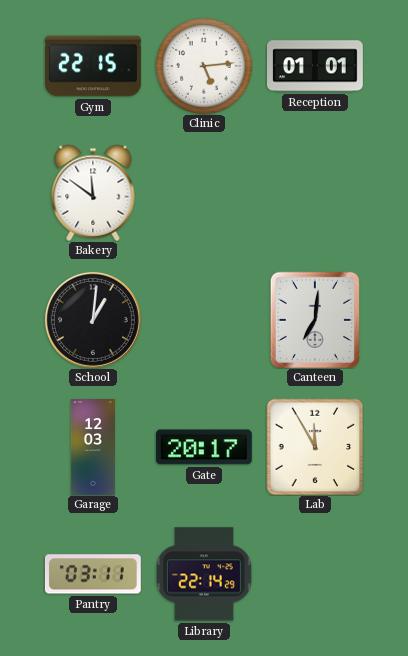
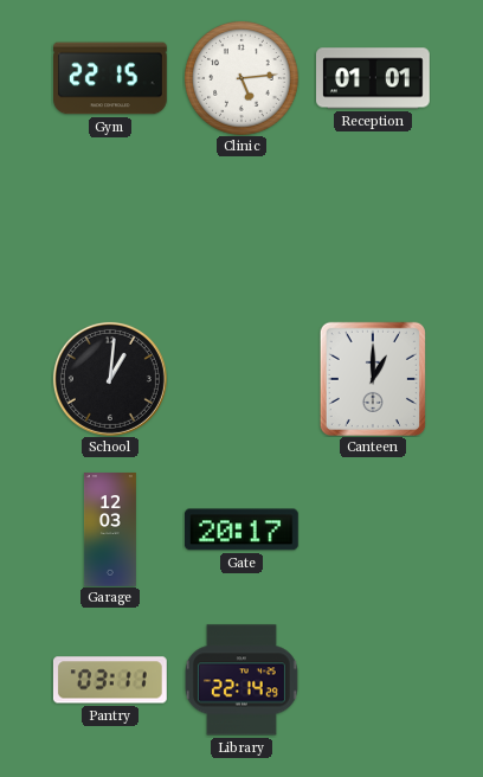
Bakery: 11:51 -> none (93, 193)
Canteen: 7:01 -> 1:00 (373, 379)
Lab: 11:55 -> none (315, 447)
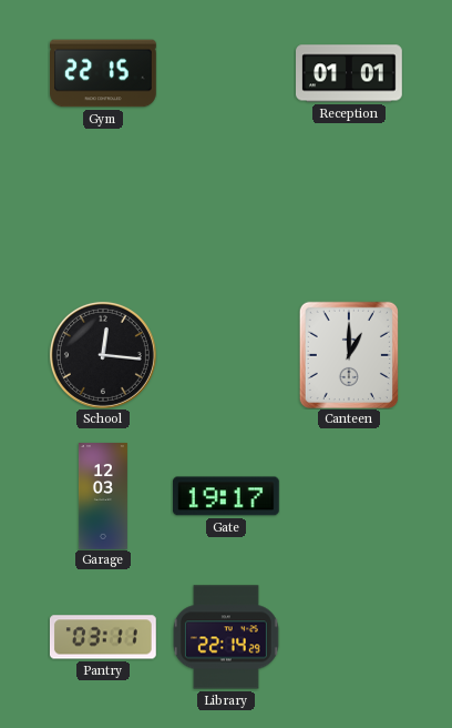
Clinic: 5:14 -> none (241, 78)
School: 1:01 -> 12:16 (103, 355)
Gate: 20:17 -> 19:17 (226, 496)
